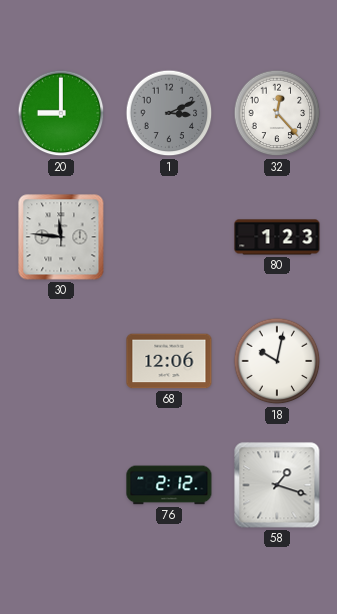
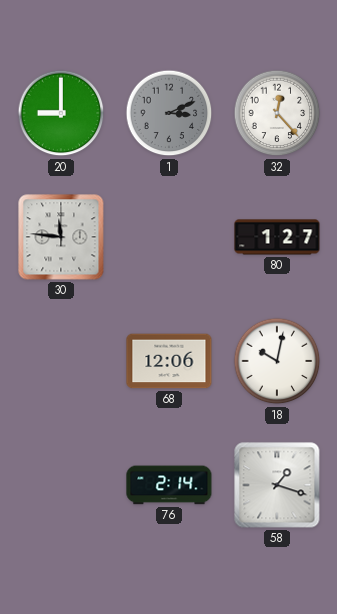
80: 1:23 -> 1:27 (277, 237)
76: 2:12 -> 2:14 (169, 485)
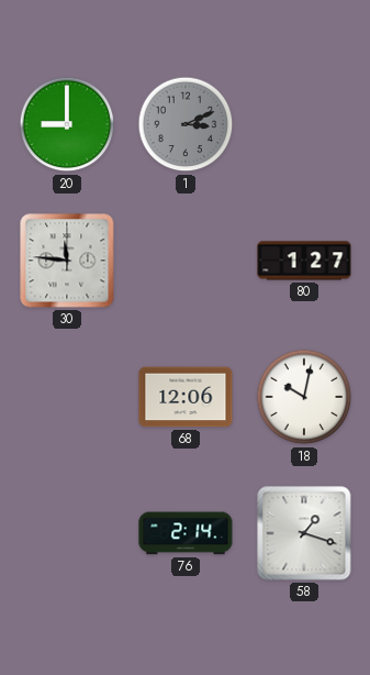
32: 12:23 -> none (277, 113)
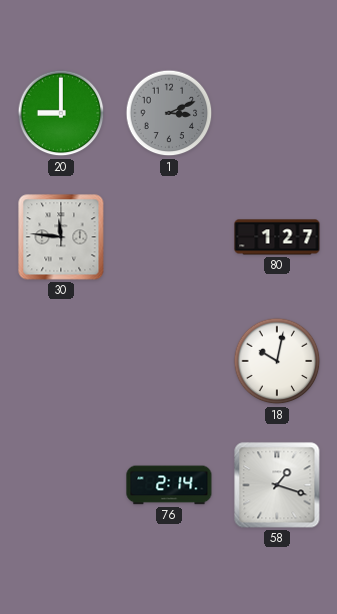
68: 12:06 -> none (186, 397)
